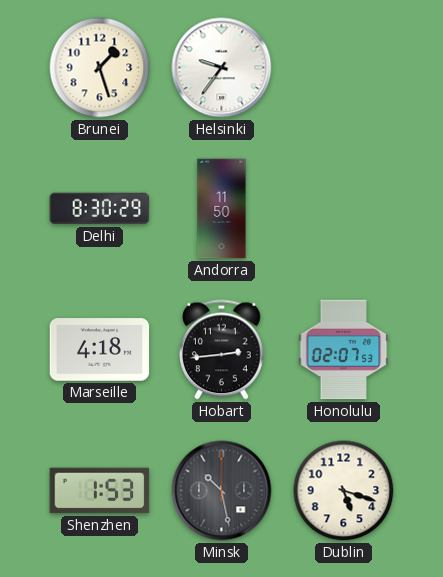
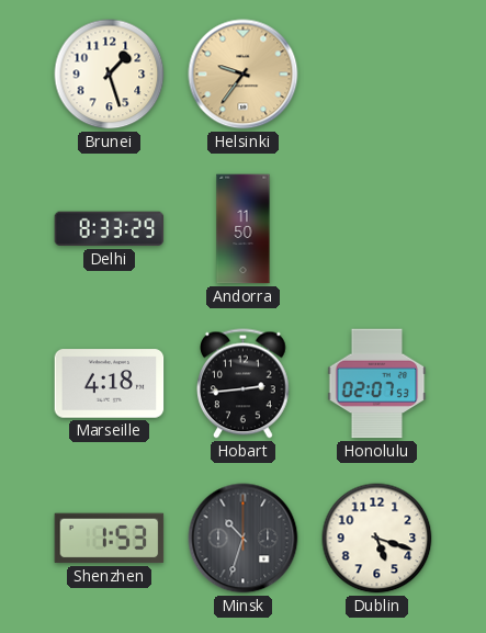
Helsinki dial: white -> champagne (244, 75)
Delhi: 8:30 -> 8:33 (110, 229)
Minsk: 10:28 -> 10:33 (244, 539)
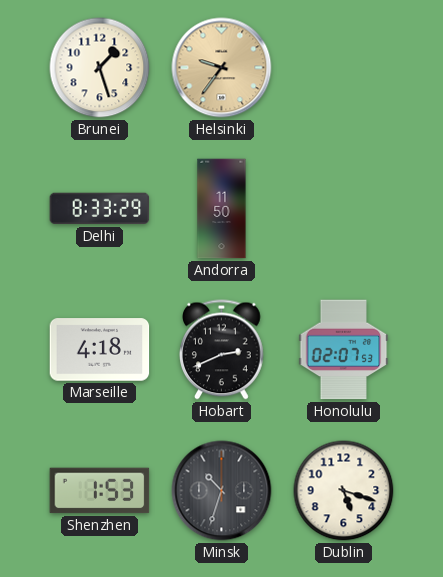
Hobart: 2:44 -> 2:41 (222, 350)
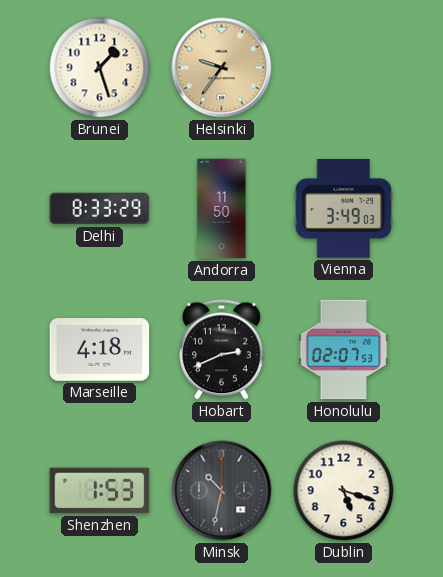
Vienna: none -> 3:49 (344, 209)
Minsk: 10:33 -> 10:32 (222, 491)
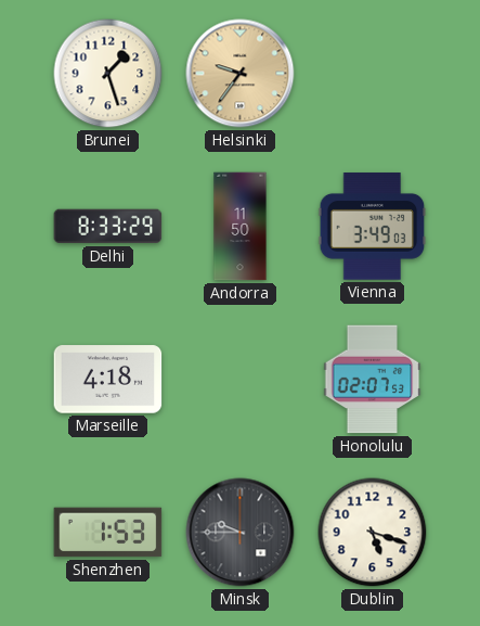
Hobart: 2:41 -> none (222, 350)
Minsk: 10:32 -> 9:45 (241, 533)
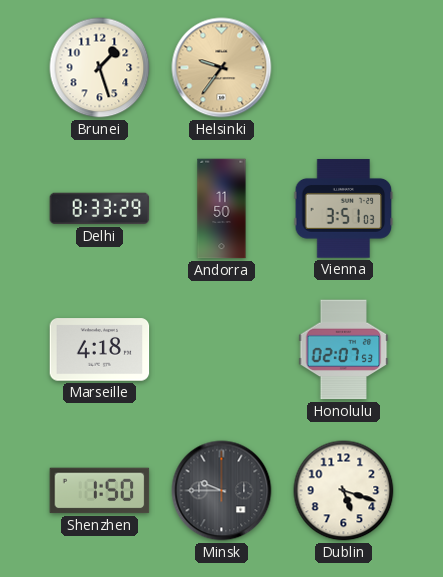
Vienna: 3:49 -> 3:51 (344, 209)
Shenzhen: 1:53 -> 1:50 (100, 491)
